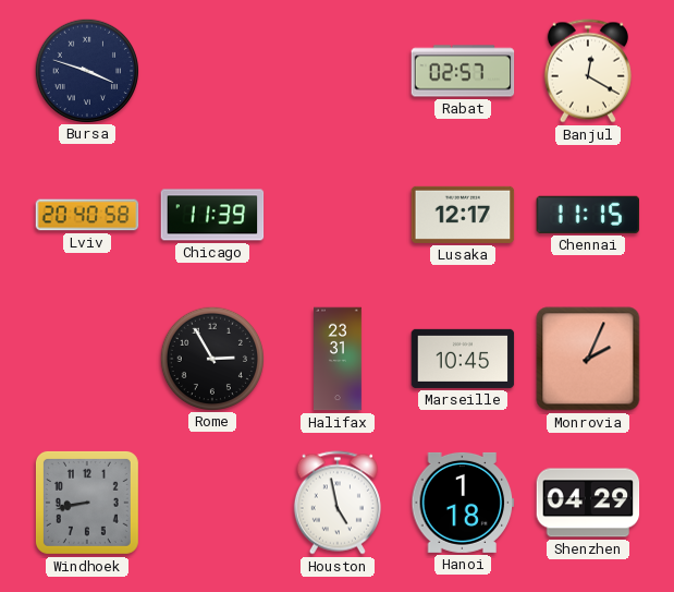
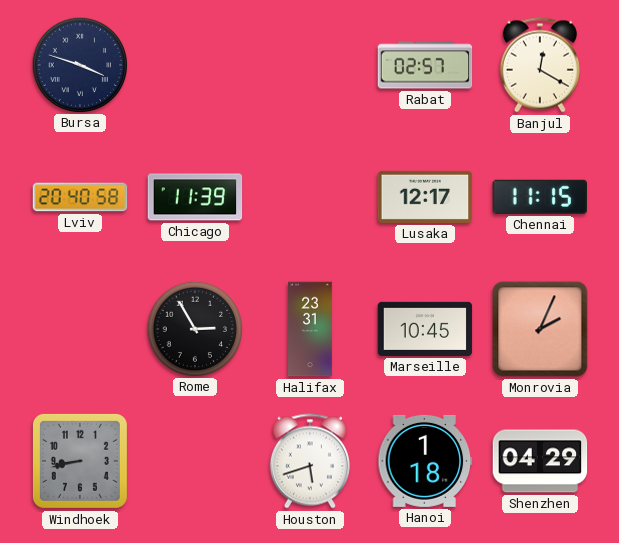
Houston: 4:58 -> 5:42 (310, 461)
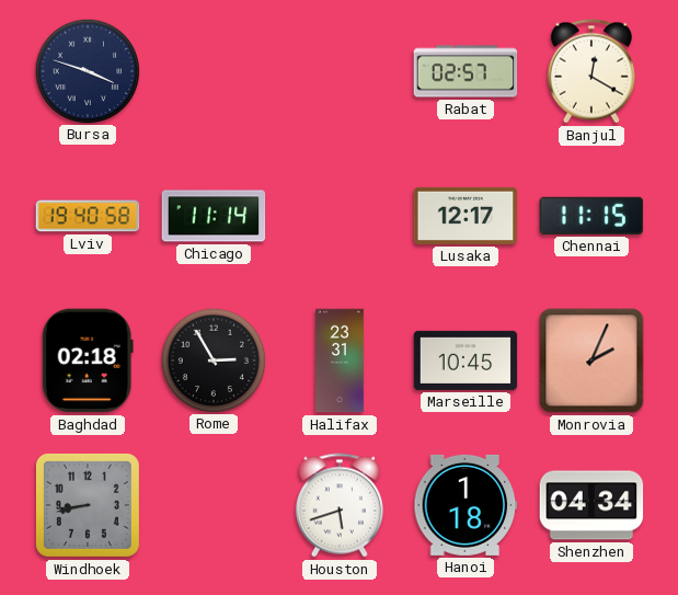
Lviv: 20:40 -> 19:40 (88, 216)
Chicago: 11:39 -> 11:14 (214, 216)
Baghdad: none -> 02:18 (88, 361)
Shenzhen: 04:29 -> 04:34 (591, 505)
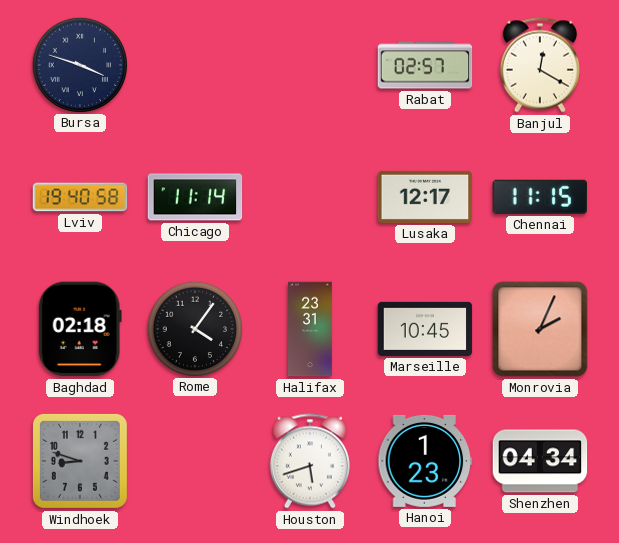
Rome: 2:55 -> 4:06 (194, 328)
Windhoek: 8:43 -> 8:48 (80, 461)
Hanoi: 1:18 -> 1:23 (425, 461)
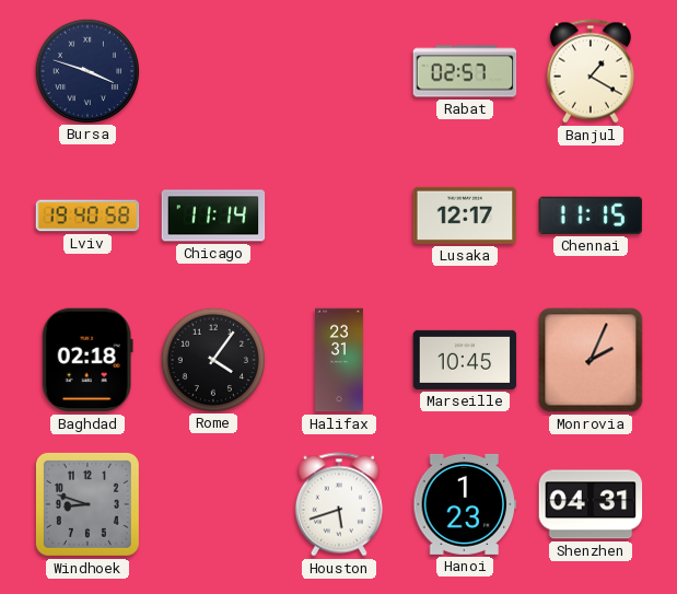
Banjul: 12:20 -> 1:20 (591, 71)
Shenzhen: 04:34 -> 04:31 (591, 504)
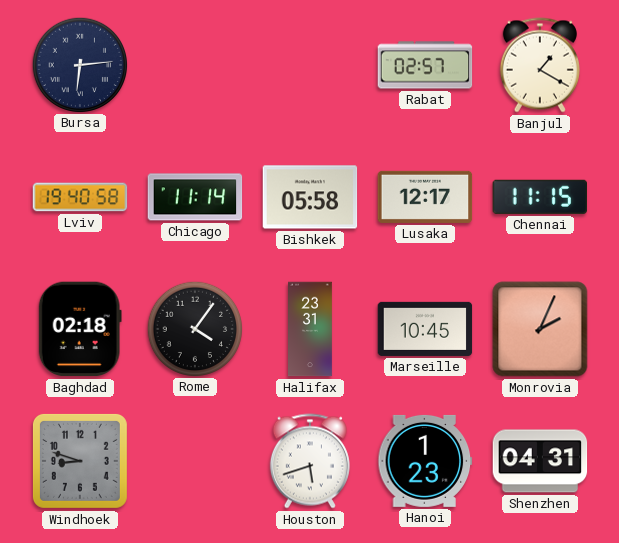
Bursa: 3:48 -> 6:14 (79, 64)
Bishkek: none -> 05:58 (310, 197)
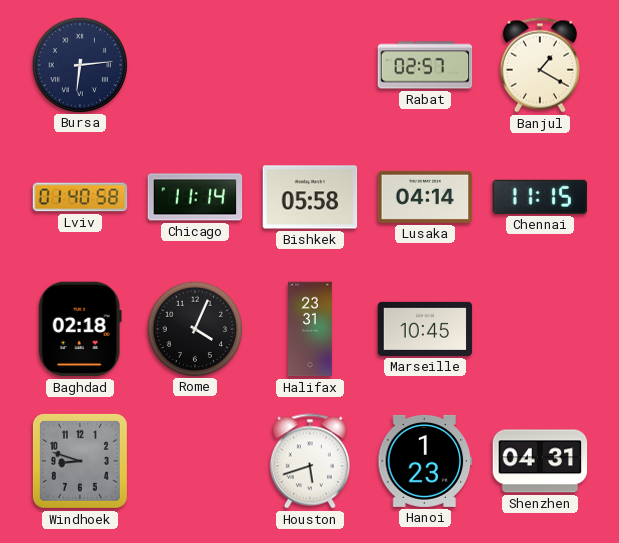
Lviv: 19:40 -> 01:40 (80, 197)
Lusaka: 12:17 -> 04:14 (425, 197)
Rome: 4:06 -> 4:04 (194, 328)
Monrovia: 2:04 -> none (540, 329)
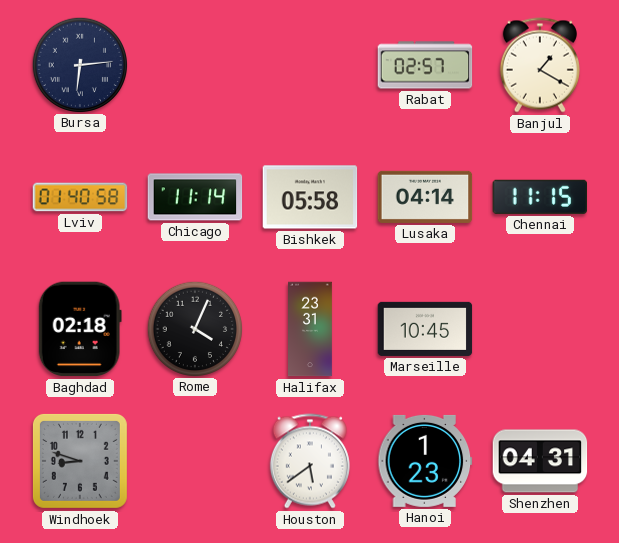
Houston: 5:42 -> 5:39 (310, 461)
